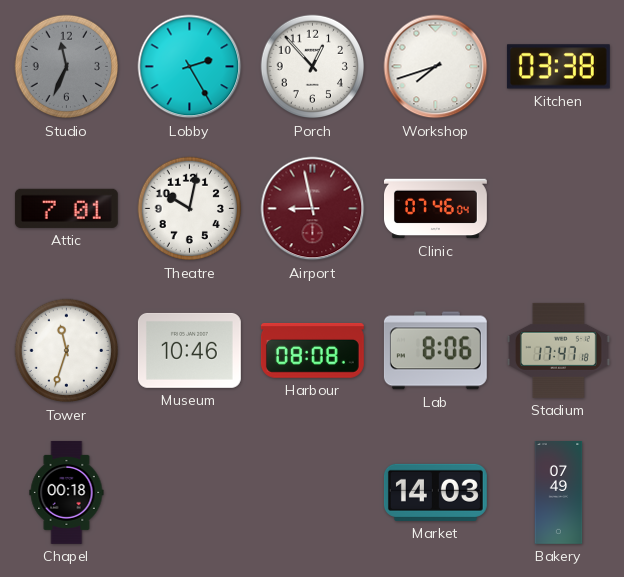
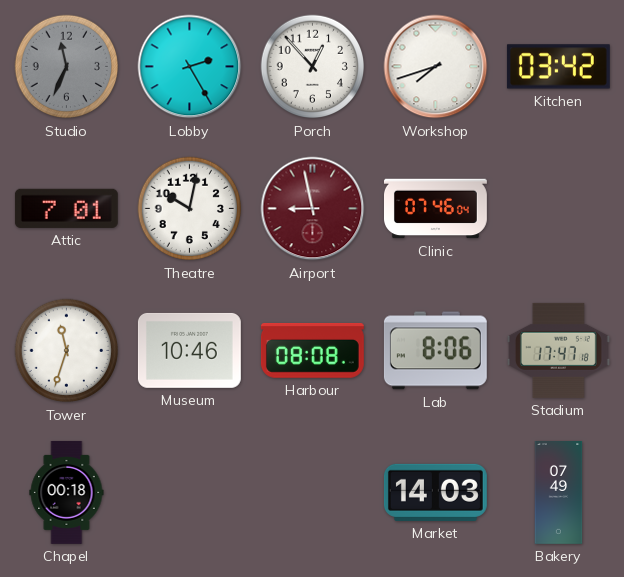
Kitchen: 03:38 -> 03:42 (558, 67)
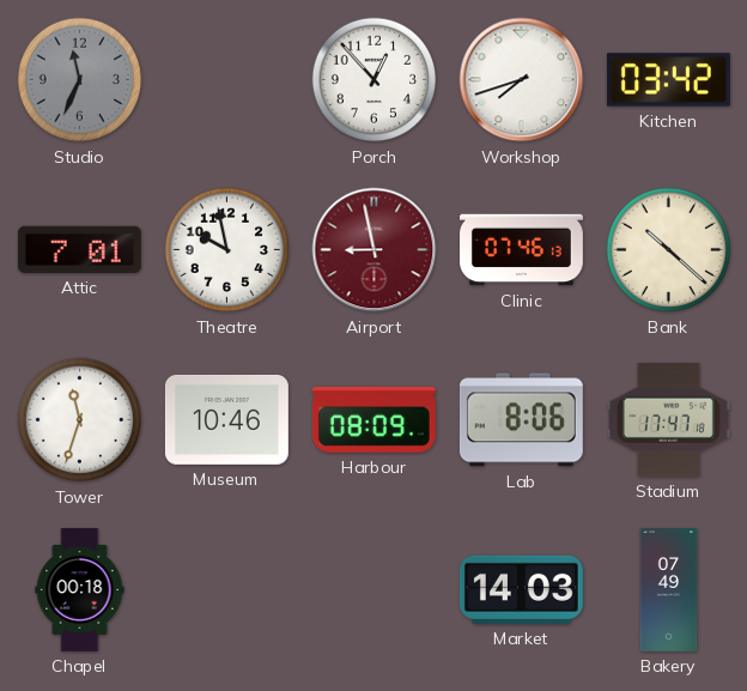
Lobby: 2:25 -> none (190, 67)
Theatre: 10:02 -> 9:58 (227, 250)
Clinic: 07:46:04 -> 07:46:13 (522, 250)
Bank: none -> 10:22 (669, 250)
Harbour: 08:08 -> 08:09 (373, 419)
